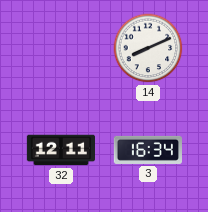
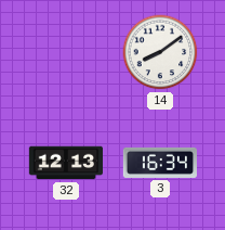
14: 8:11 -> 8:09 (160, 52)
32: 12:11 -> 12:13 (65, 163)
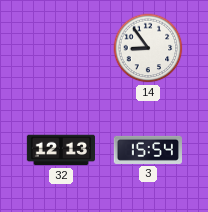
14: 8:09 -> 8:54 (148, 48)
3: 16:34 -> 15:54 (147, 150)
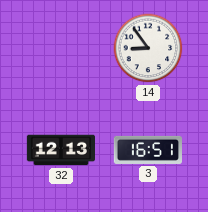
3: 15:54 -> 16:51 (147, 150)
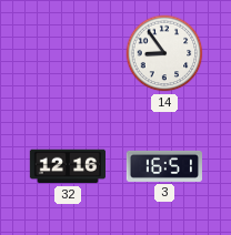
32: 12:13 -> 12:16 (67, 166)
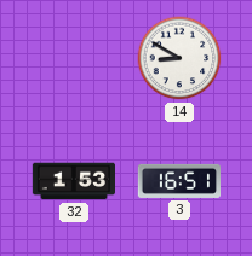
14: 8:54 -> 8:50 (179, 58)
32: 12:16 -> 1:53 (73, 181)
